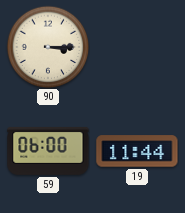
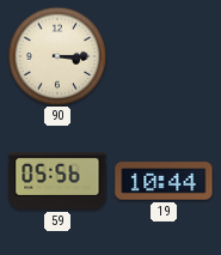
59: 06:00 -> 05:56 (57, 181)
19: 11:44 -> 10:44 (164, 181)
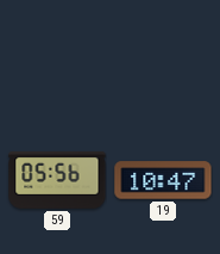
90: 3:15 -> none (57, 56)
19: 10:44 -> 10:47 (163, 180)
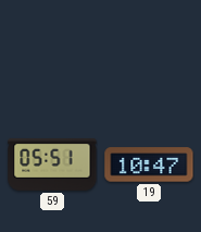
59: 05:56 -> 05:51 (52, 164)
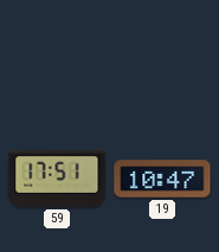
59: 05:51 -> 17:51 (57, 179)
